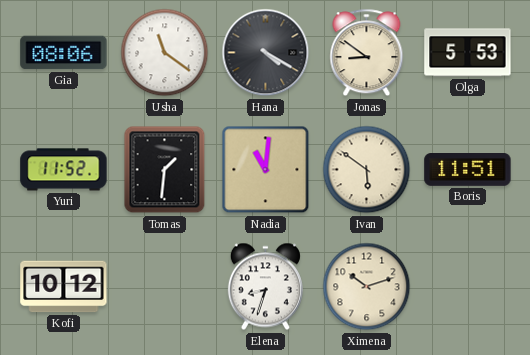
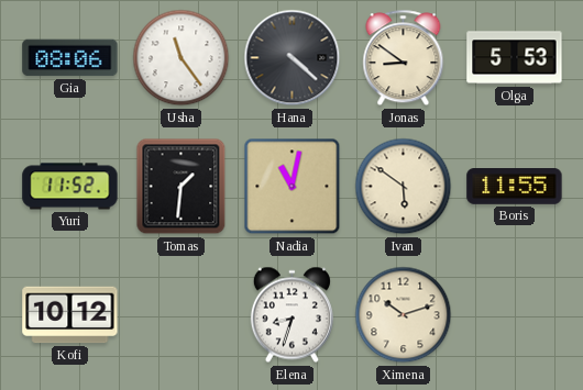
Usha: 11:21 -> 11:24 (182, 58)
Hana: 4:20 -> 4:22 (293, 58)
Nadia: 11:01 -> 11:02 (293, 187)
Boris: 11:51 -> 11:55 (515, 187)
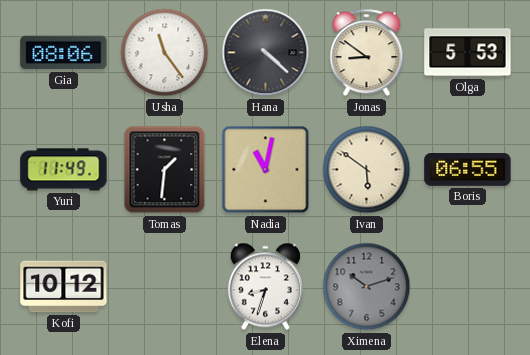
Yuri: 11:52 -> 11:49 (64, 170)
Boris: 11:55 -> 06:55 (468, 170)
Ximena dial: cream -> grey (367, 287)
